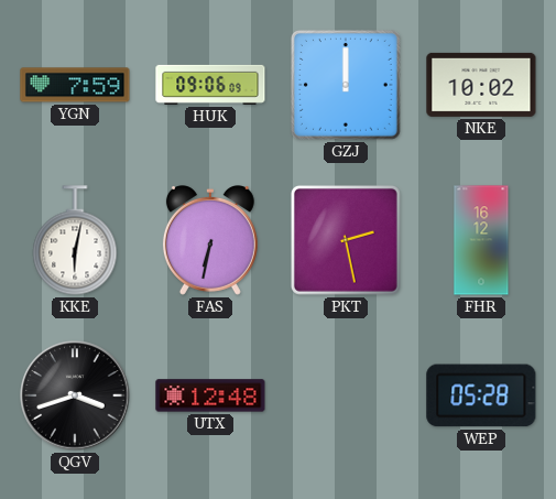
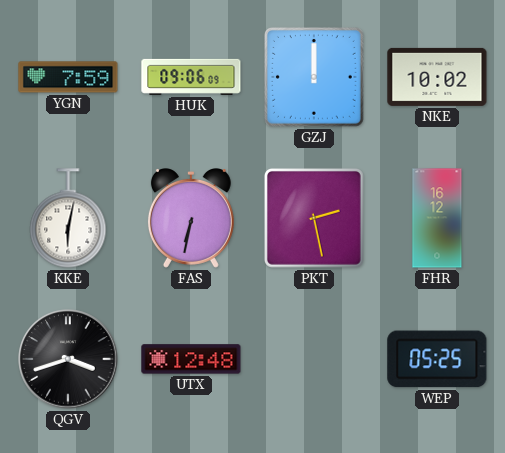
WEP: 05:28 -> 05:25 (437, 359)
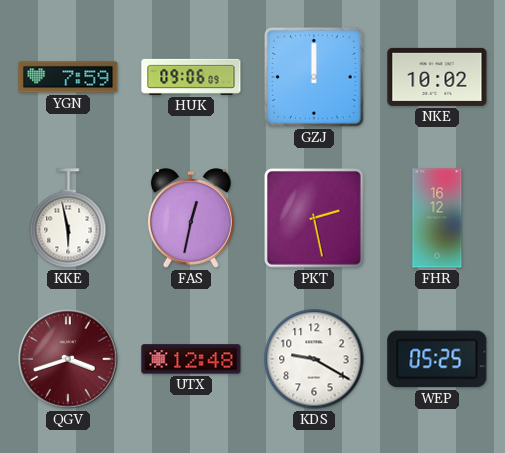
KKE: 6:02 -> 5:58 (68, 218)
FAS: 6:32 -> 12:32 (191, 219)
QGV dial: black -> burgundy (68, 359)
KDS: none -> 9:20 (314, 359)
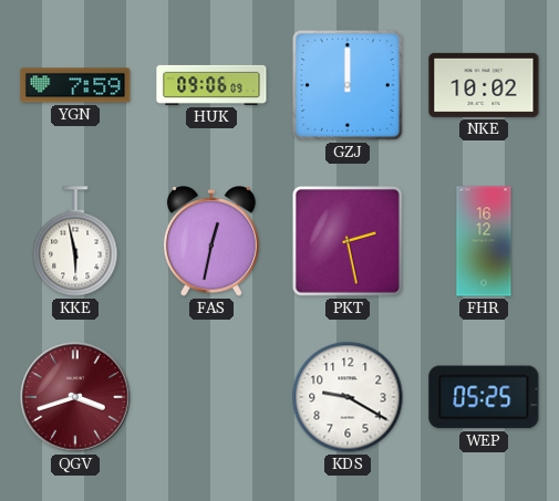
UTX: 12:48 -> none (191, 359)
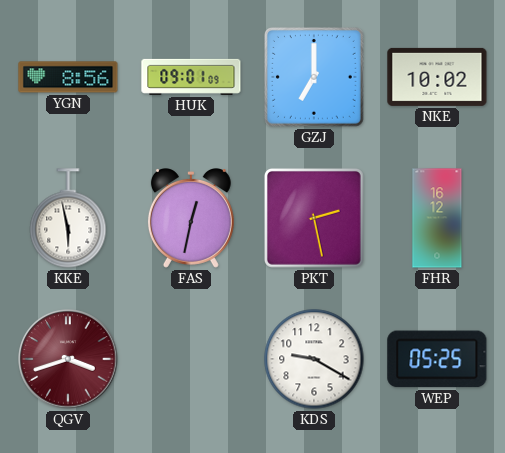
YGN: 7:59 -> 8:56 (68, 77)
HUK: 09:06 -> 09:01 (191, 77)
GZJ: 12:00 -> 7:00 (314, 77)
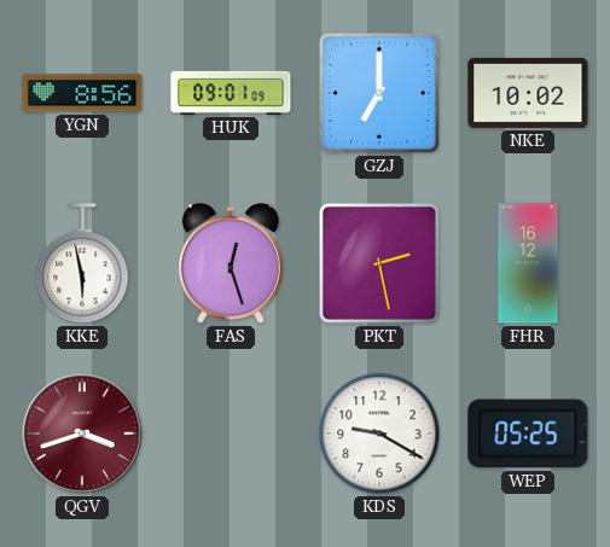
FAS: 12:32 -> 12:27 (231, 264)
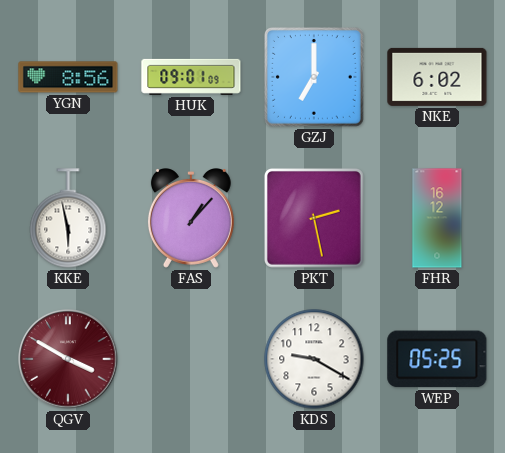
NKE: 10:02 -> 6:02 (437, 77)
FAS: 12:27 -> 1:07 (191, 219)
QGV: 3:42 -> 3:50 (68, 359)
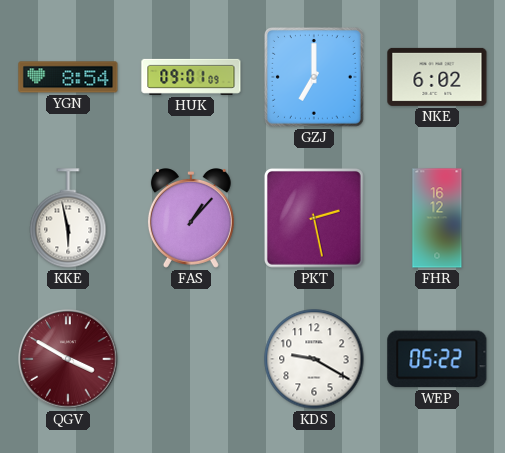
YGN: 8:56 -> 8:54 (68, 77)
WEP: 05:25 -> 05:22 (437, 359)
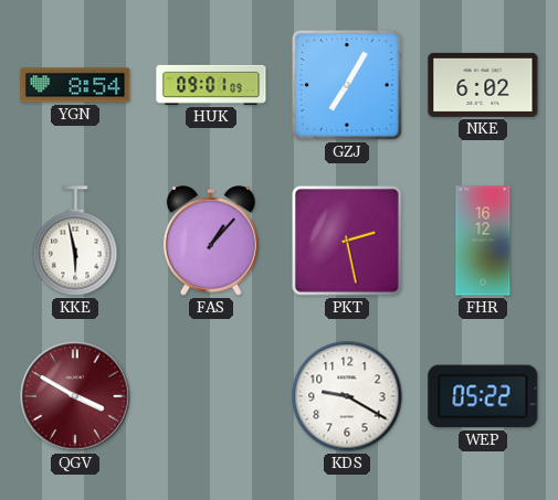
GZJ: 7:00 -> 7:05 (347, 85)
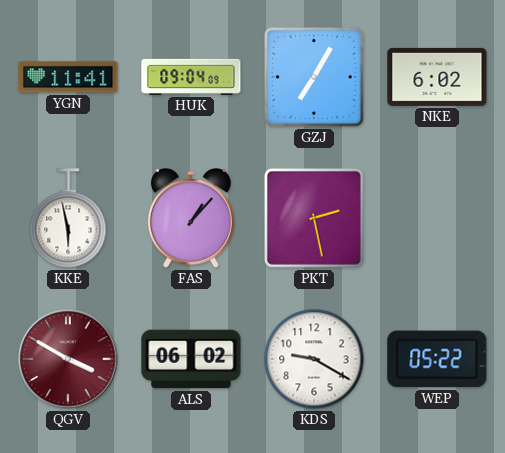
YGN: 8:54 -> 11:41 (68, 77)
HUK: 09:01 -> 09:04 (191, 77)
FHR: 16:12 -> none (483, 241)
ALS: none -> 06:02 (191, 359)
